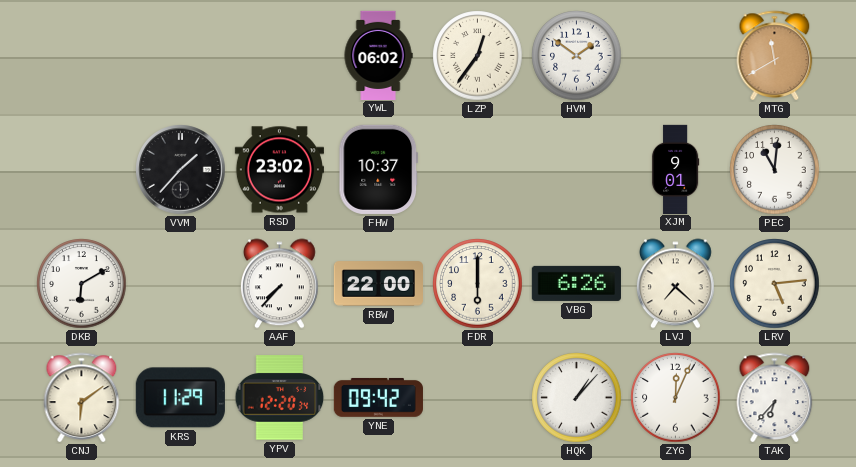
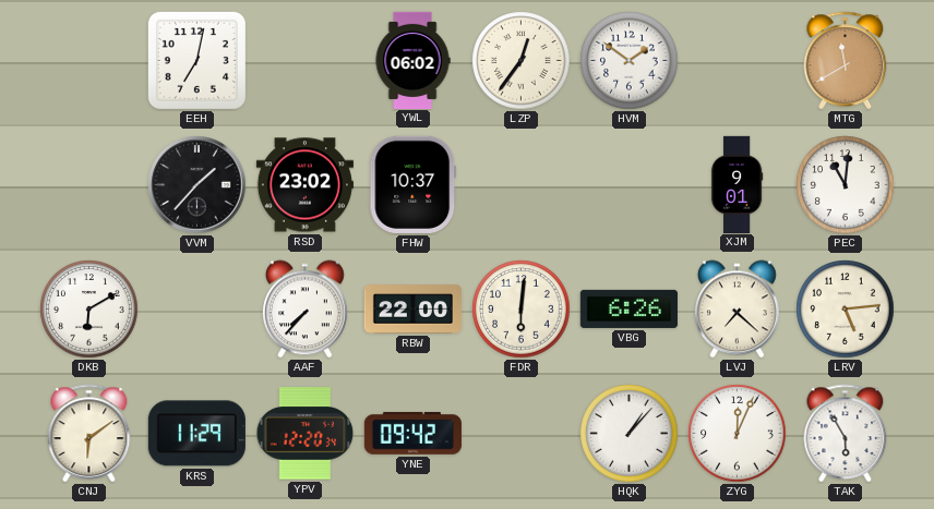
EEH: none -> 7:02 (196, 60)
FDR: 6:00 -> 6:01 (522, 310)
TAK: 6:37 -> 5:55 (846, 433)
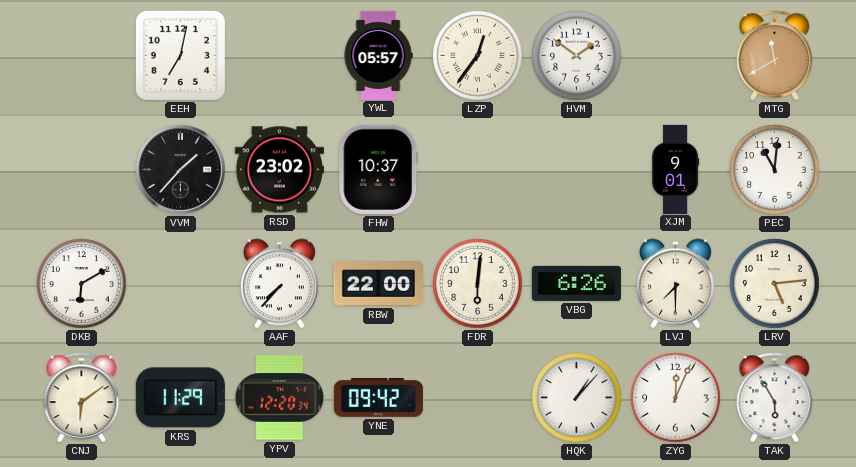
YWL: 06:02 -> 05:57 (378, 55)
LVJ: 7:22 -> 7:30 (675, 284)
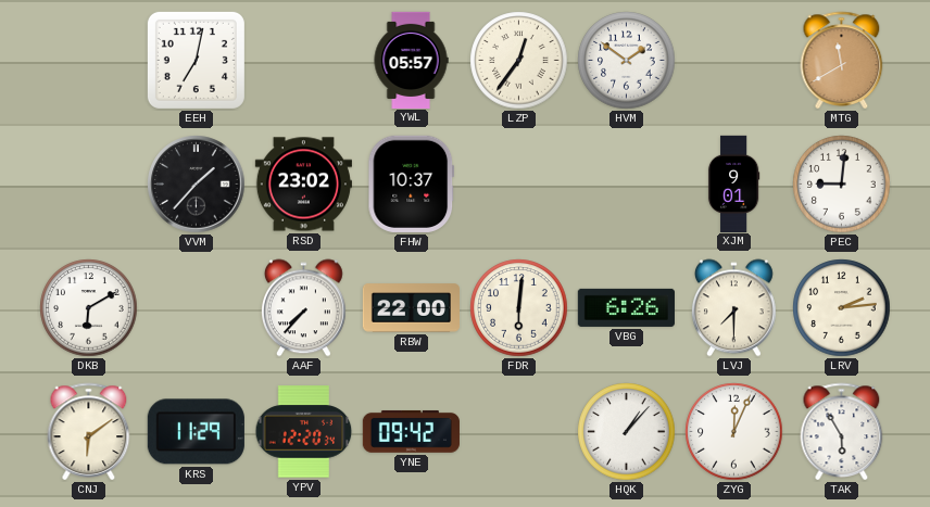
PEC: 11:01 -> 9:01 (842, 185)
LRV: 5:14 -> 2:14 (842, 308)
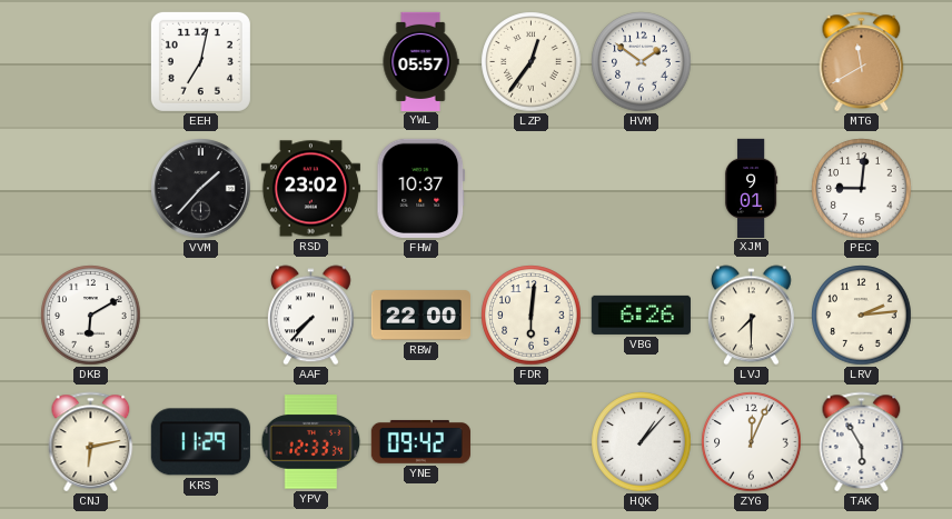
CNJ: 6:09 -> 6:13 (91, 441)
YPV: 12:20 -> 12:33 (311, 442)
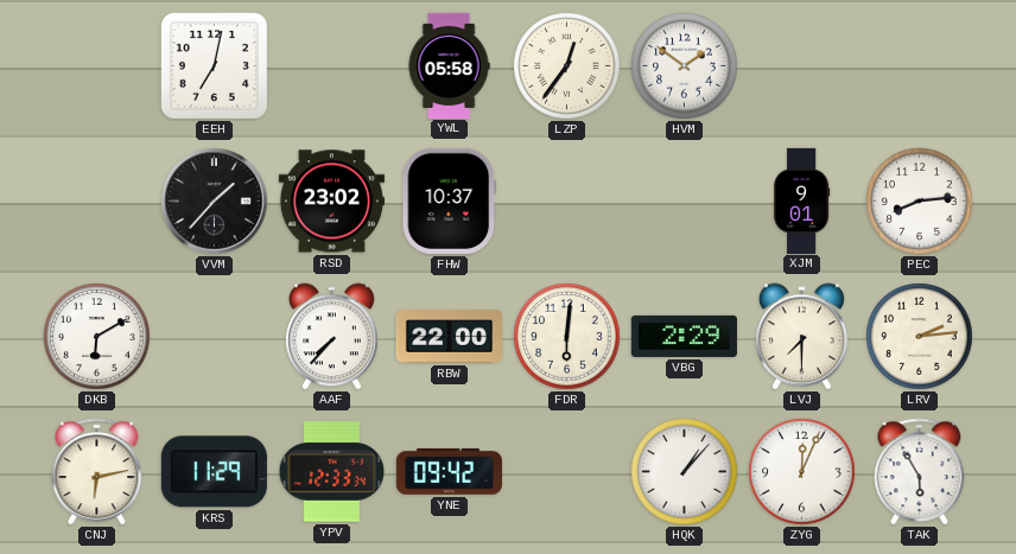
YWL: 05:57 -> 05:58 (449, 65)
MTG: 11:40 -> none (862, 61)
PEC: 9:01 -> 8:14 (920, 202)
VBG: 6:26 -> 2:29 (684, 336)
